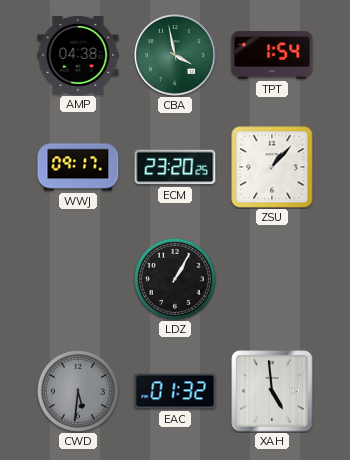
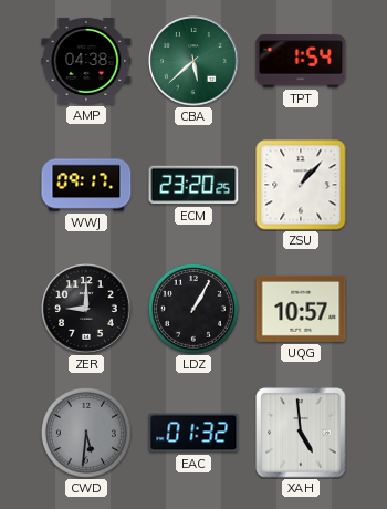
CBA: 3:58 -> 5:38 (193, 61)
ZER: none -> 9:00 (86, 309)
UQG: none -> 10:57 (301, 309)
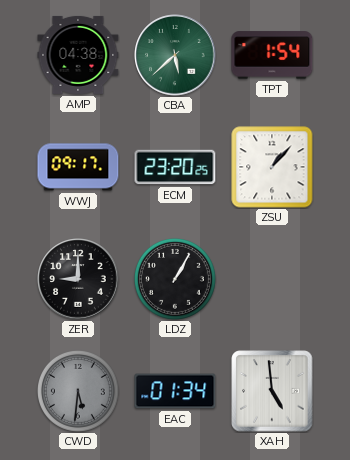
UQG: 10:57 -> none (301, 309)
EAC: 01:32 -> 01:34 (175, 391)
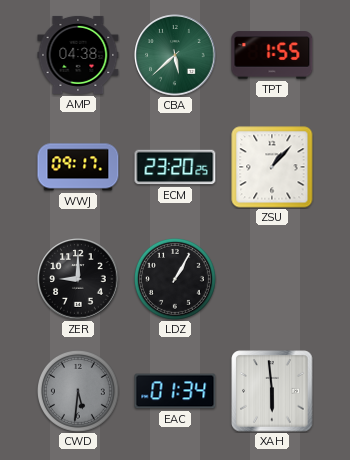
TPT: 1:54 -> 1:55 (272, 55)
XAH: 4:59 -> 5:59 (272, 391)
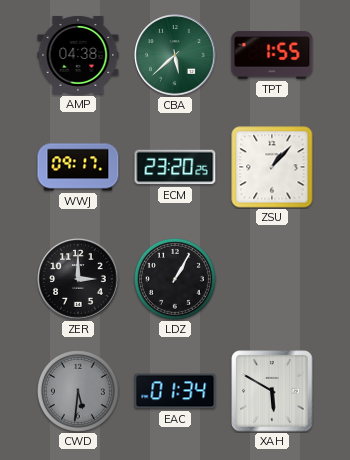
ZER: 9:00 -> 3:00 (78, 279)
XAH: 5:59 -> 5:50 (272, 391)
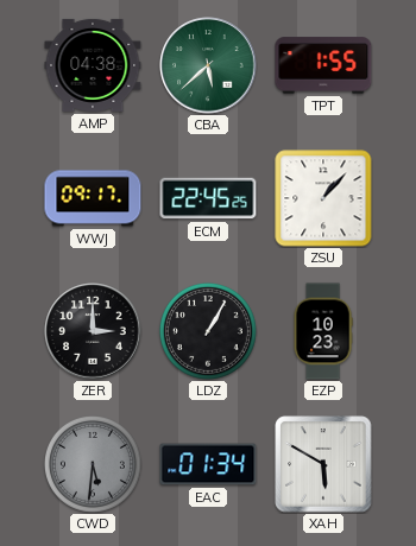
ECM: 23:20 -> 22:45 (208, 198)
EZP: none -> 10:23 (323, 331)
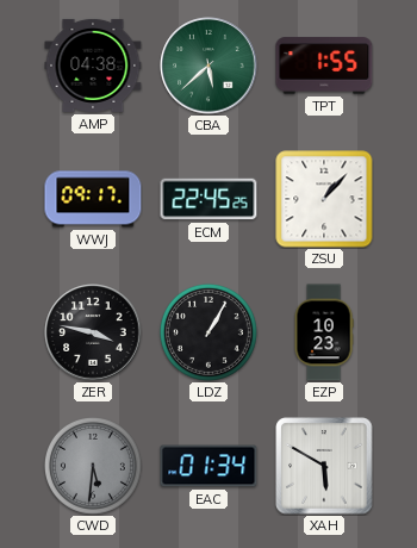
ZER: 3:00 -> 3:47 (93, 332)
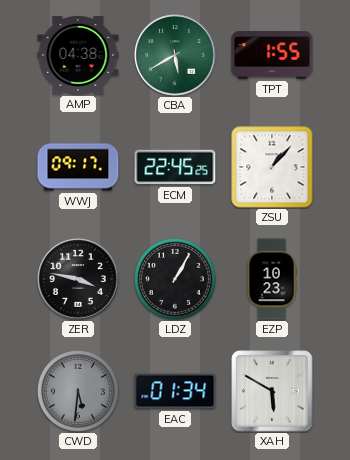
CBA: 5:38 -> 5:40 (175, 55)
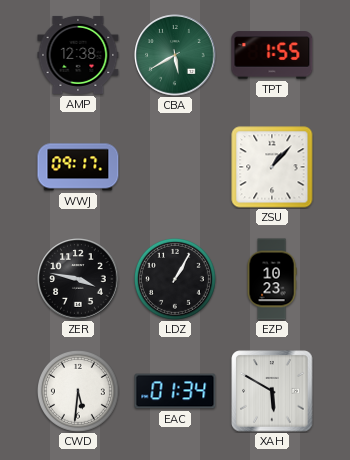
AMP: 04:38 -> 12:38 (78, 55)
ECM: 22:45 -> none (175, 167)
CWD dial: grey -> white (78, 391)
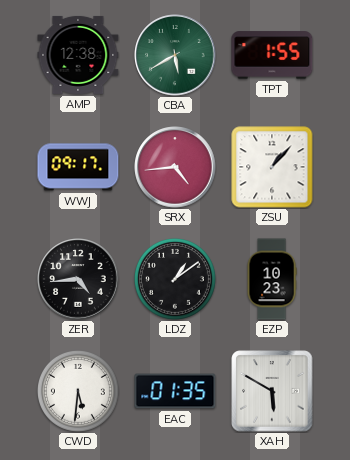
SRX: none -> 4:44 (175, 167)
ZER: 3:47 -> 4:44 (78, 279)
LDZ: 1:05 -> 1:09 (175, 279)
EAC: 01:34 -> 01:35 (175, 391)
